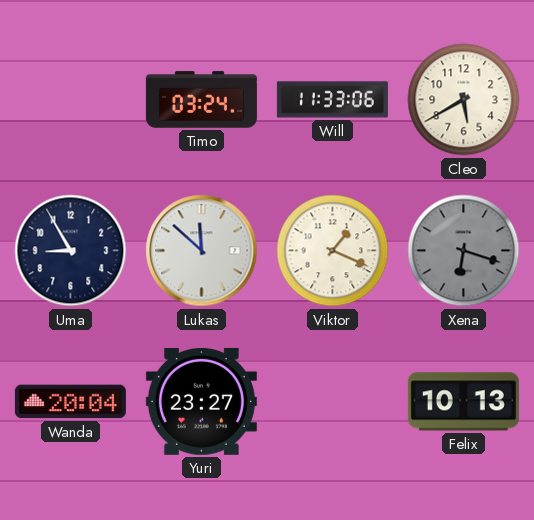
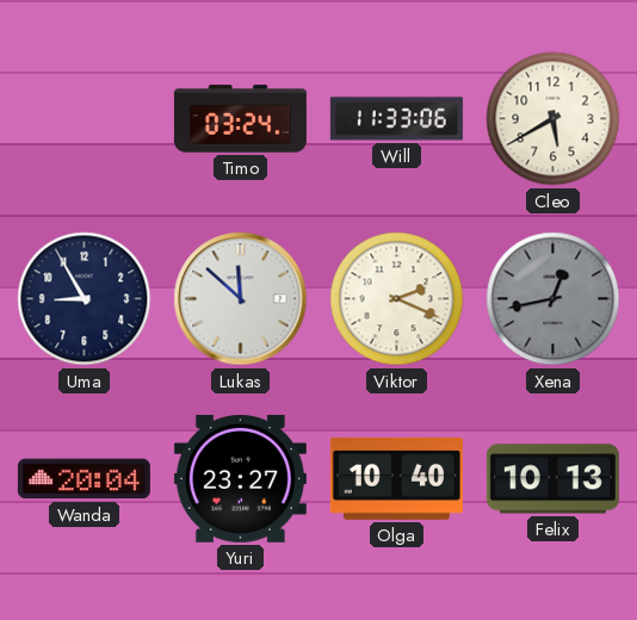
Viktor: 1:19 -> 2:19 (397, 299)
Xena: 6:18 -> 12:43 (553, 299)
Olga: none -> 10:40 (396, 478)
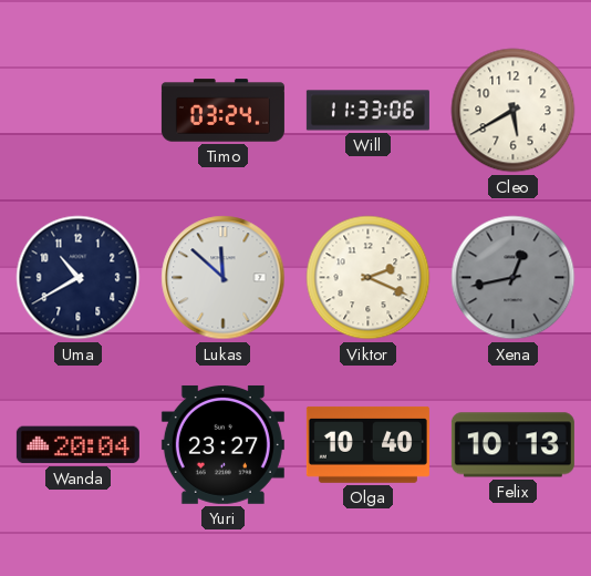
Uma: 8:55 -> 10:40 (79, 278)
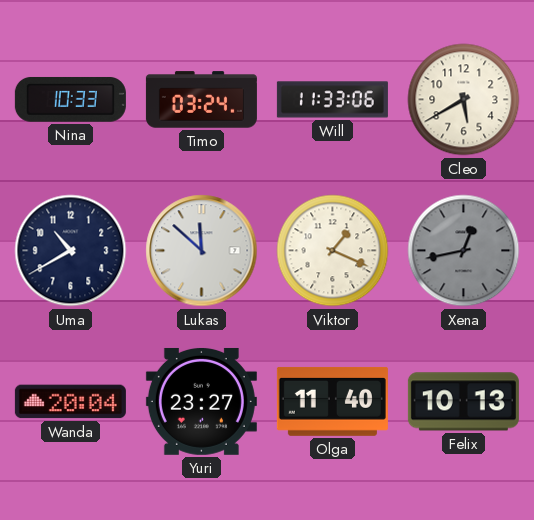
Nina: none -> 10:33 (70, 99)
Viktor: 2:19 -> 1:19 (333, 251)
Olga: 10:40 -> 11:40 (332, 401)
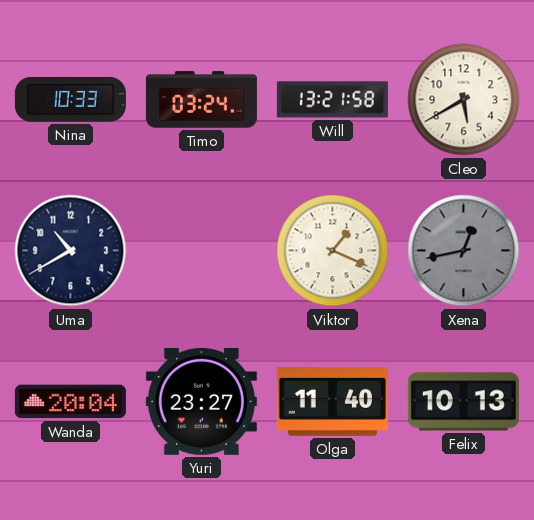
Will: 11:33 -> 13:21 (332, 100)
Lukas: 11:52 -> none (202, 251)
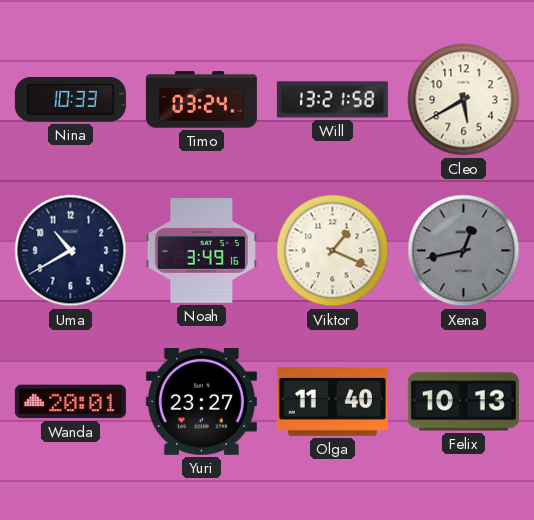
Noah: none -> 3:49 (201, 251)
Wanda: 20:04 -> 20:01 (70, 402)
